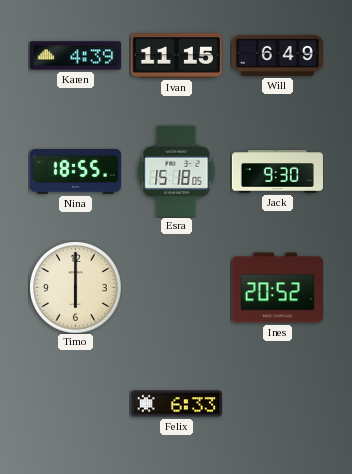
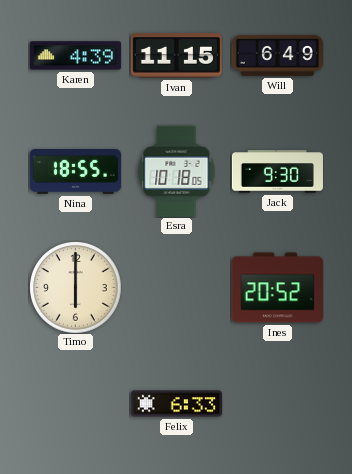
Esra: 15:18 -> 10:18 (177, 171)
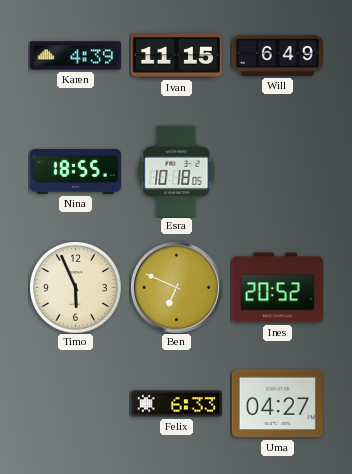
Jack: 9:30 -> none (277, 172)
Timo: 6:00 -> 5:56 (76, 288)
Ben: none -> 6:49 (177, 288)
Uma: none -> 04:27 (277, 404)
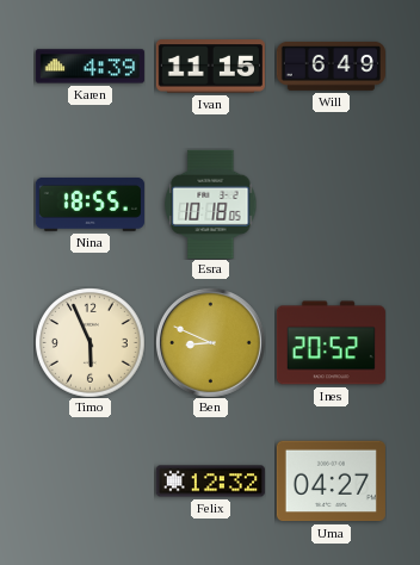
Ben: 6:49 -> 8:49 (211, 343)
Felix: 6:33 -> 12:32 (210, 482)
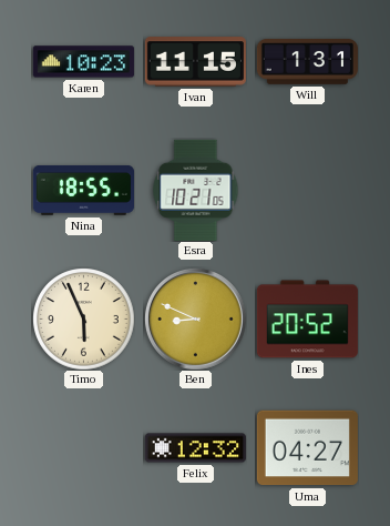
Karen: 4:39 -> 10:23 (83, 62)
Will: 6:49 -> 1:31 (307, 61)
Esra: 10:18 -> 10:21 (196, 190)
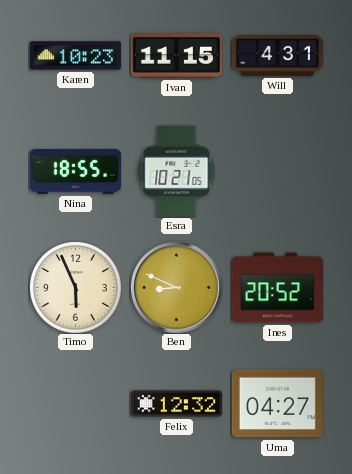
Will: 1:31 -> 4:31 (277, 55)
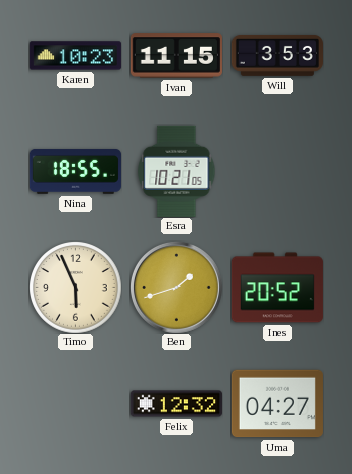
Will: 4:31 -> 3:53 (277, 55)
Ben: 8:49 -> 1:42 (177, 288)
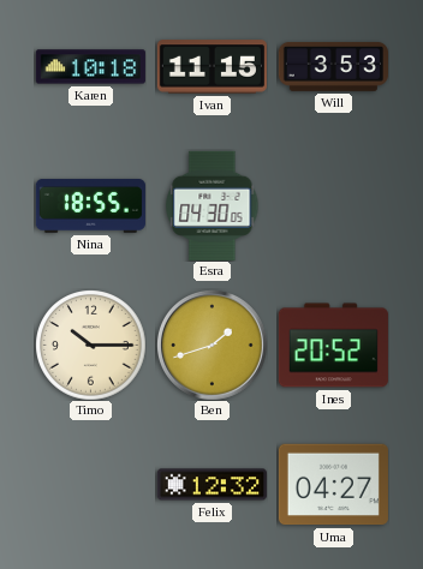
Karen: 10:23 -> 10:18 (90, 67)
Esra: 10:21 -> 04:30 (213, 205)
Timo: 5:56 -> 10:15 (91, 346)
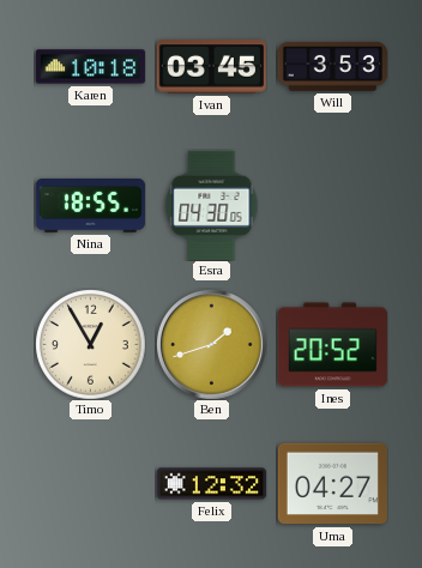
Ivan: 11:15 -> 03:45 (211, 67)
Timo: 10:15 -> 12:55 (91, 345)
